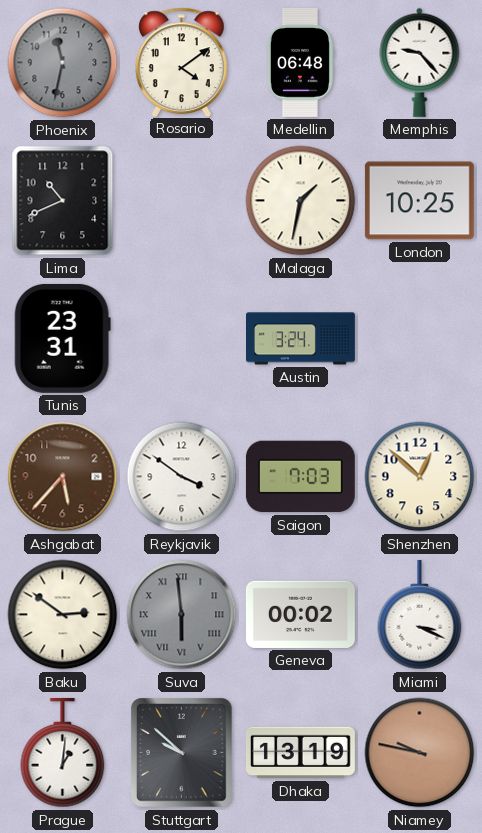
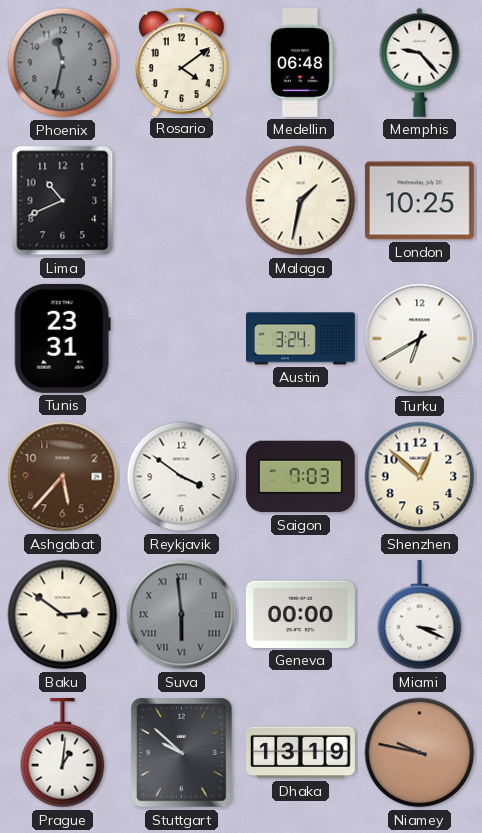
Turku: none -> 6:40 (420, 339)
Geneva: 00:02 -> 00:00 (300, 614)
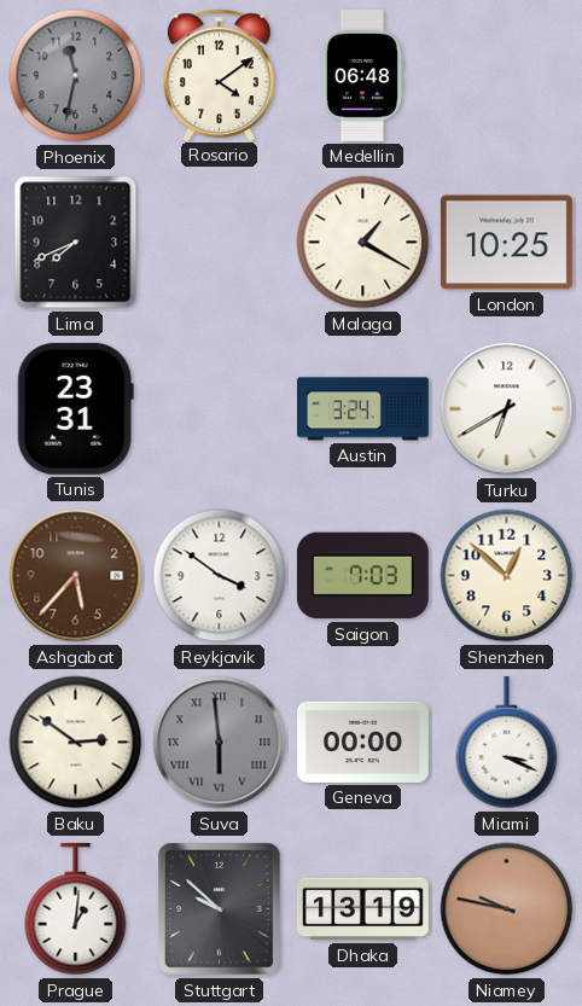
Memphis: 9:23 -> none (420, 62)
Lima: 10:41 -> 7:41 (76, 243)
Malaga: 1:32 -> 1:20 (363, 243)
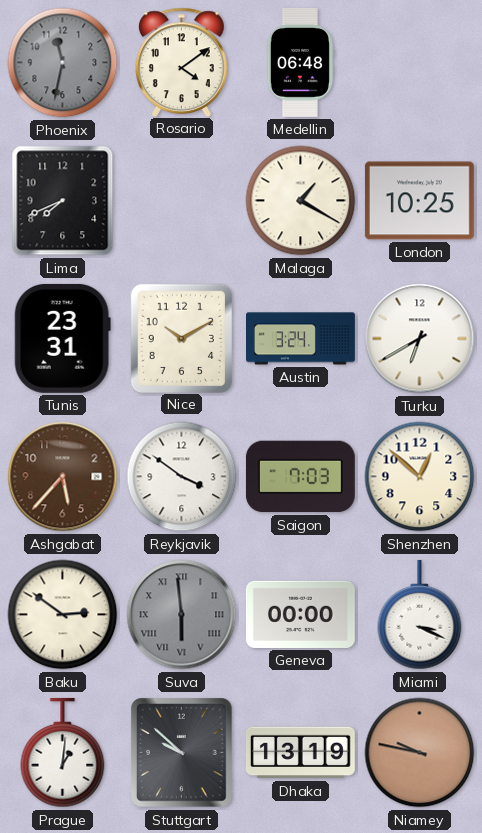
Nice: none -> 10:10 (181, 338)
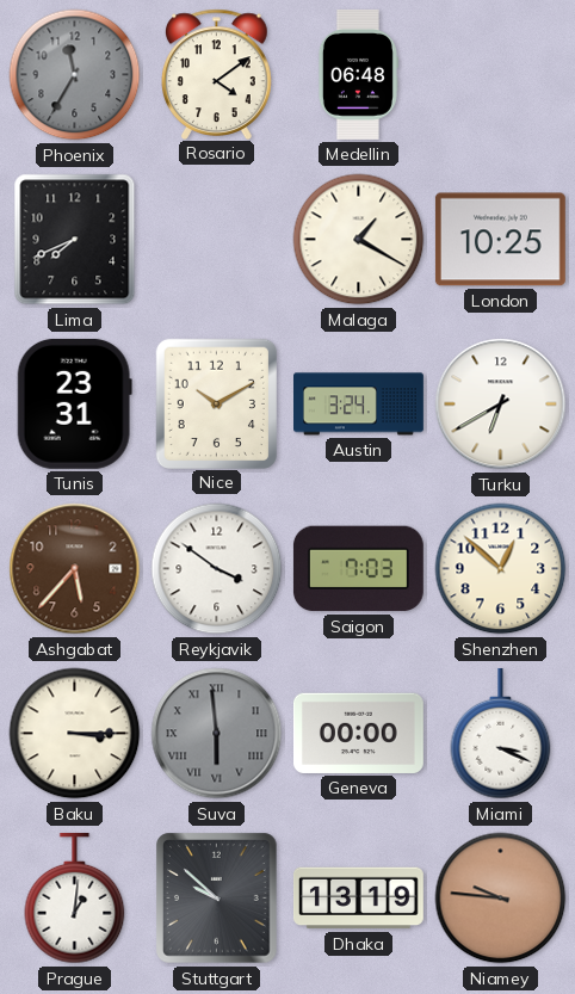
Phoenix: 11:32 -> 11:35 (75, 75)
Baku: 2:51 -> 3:15 (75, 734)
Niamey: 9:47 -> 9:46 (501, 899)
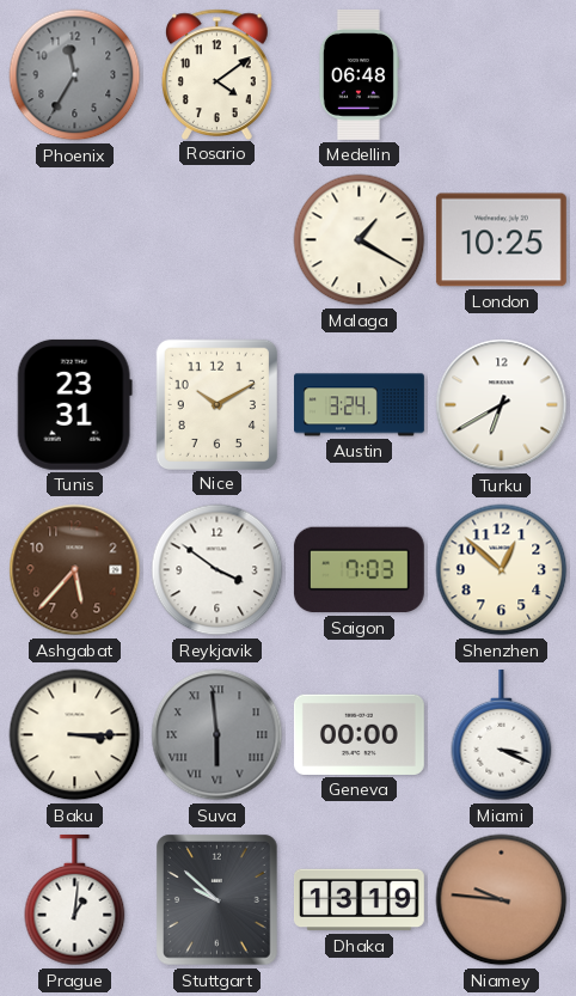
Lima: 7:41 -> none (75, 240)
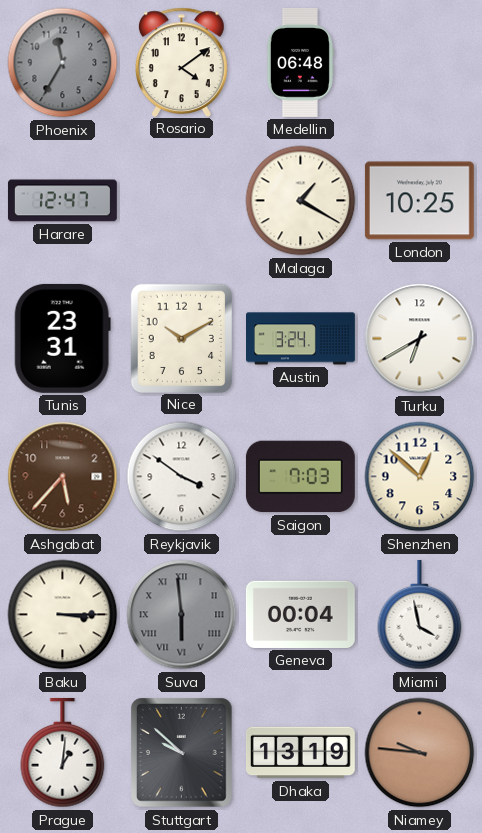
Harare: none -> 12:47 (62, 201)
Geneva: 00:00 -> 00:04 (300, 614)
Miami: 3:19 -> 3:58 (420, 615)
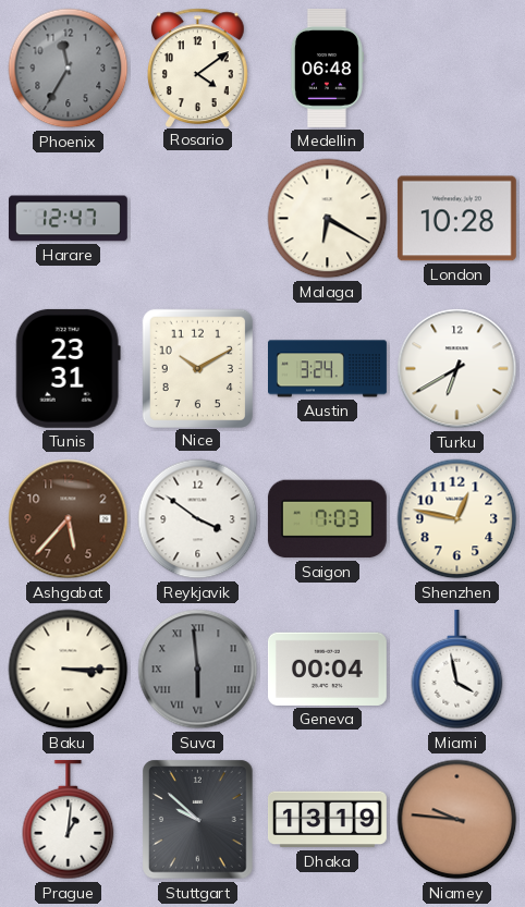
Malaga: 1:20 -> 6:20 (328, 219)
London: 10:25 -> 10:28 (456, 219)
Shenzhen: 12:52 -> 12:47 (457, 519)
